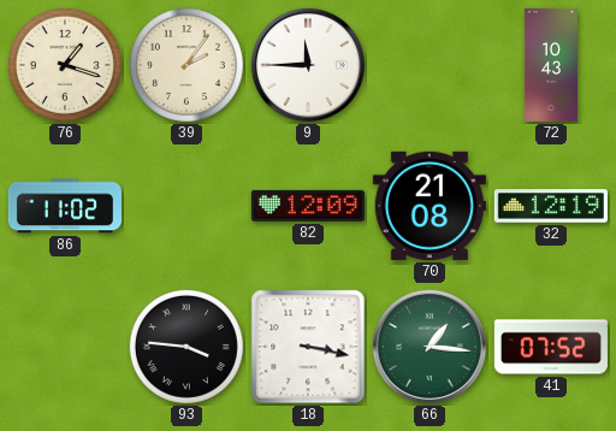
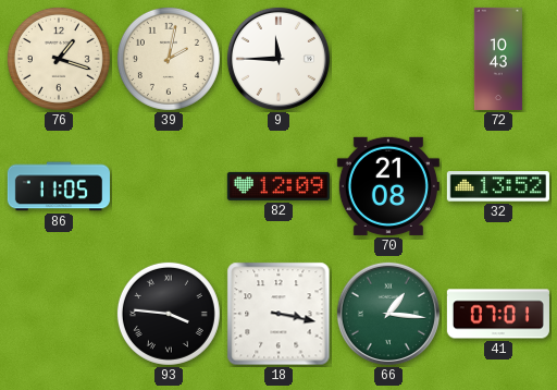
39: 2:06 -> 2:02 (169, 59)
86: 11:02 -> 11:05 (59, 186)
32: 12:19 -> 13:52 (498, 186)
41: 07:52 -> 07:01 (498, 314)
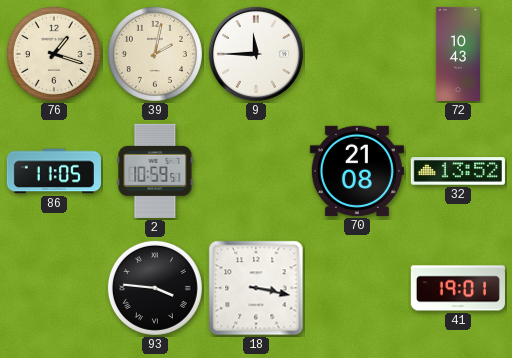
2: none -> 10:59 (155, 171)
82: 12:09 -> none (278, 186)
66: 1:16 -> none (388, 314)
41: 07:01 -> 19:01 (458, 288)
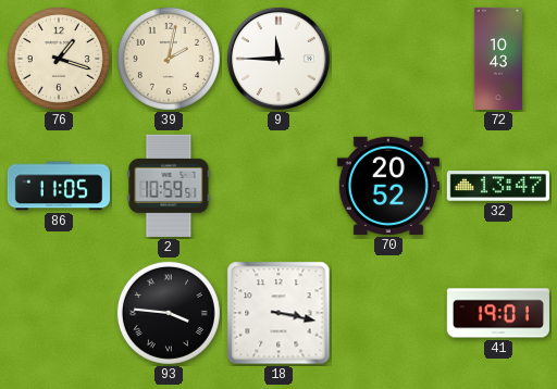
70: 21:08 -> 20:52 (388, 186)
32: 13:52 -> 13:47 (498, 186)
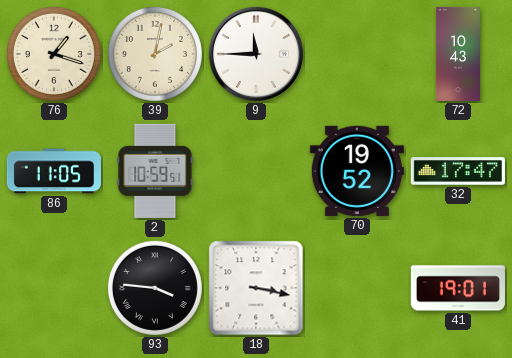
70: 20:52 -> 19:52 (357, 171)
32: 13:47 -> 17:47 (458, 171)
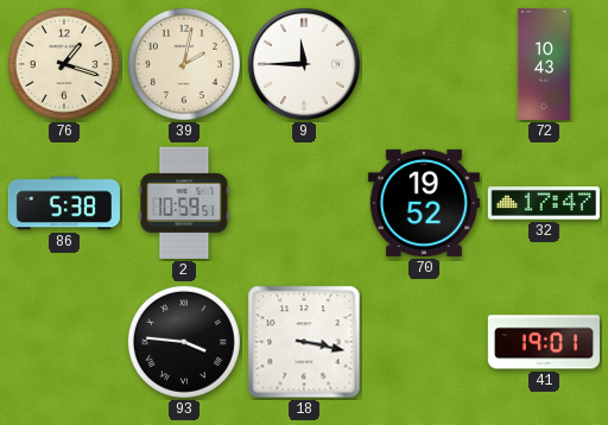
86: 11:05 -> 5:38 (64, 203)
